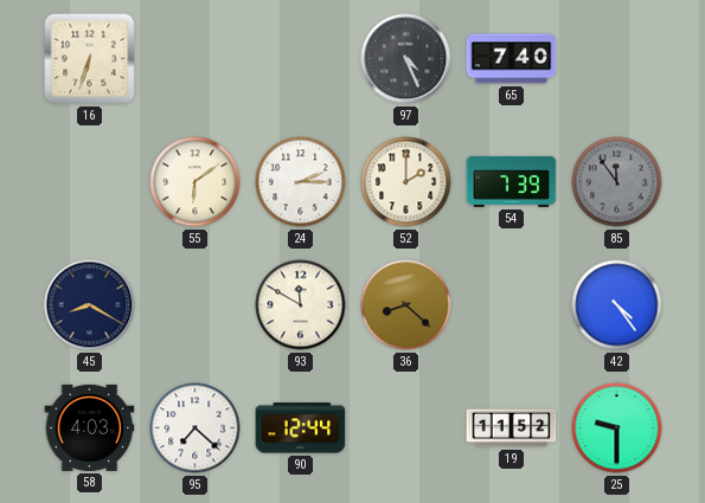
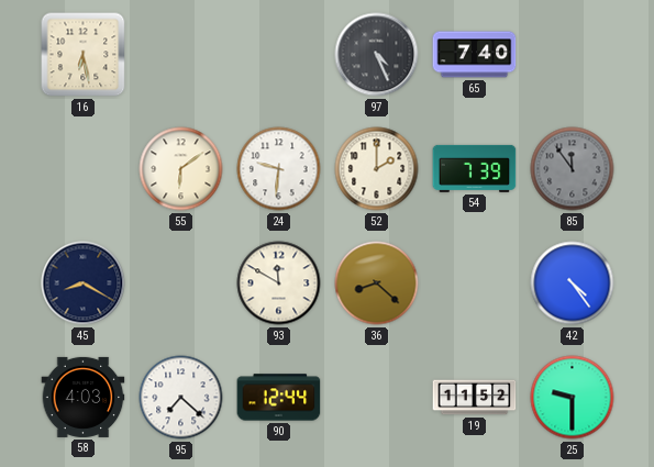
16: 6:33 -> 6:28 (84, 55)
24: 2:15 -> 9:31 (279, 169)
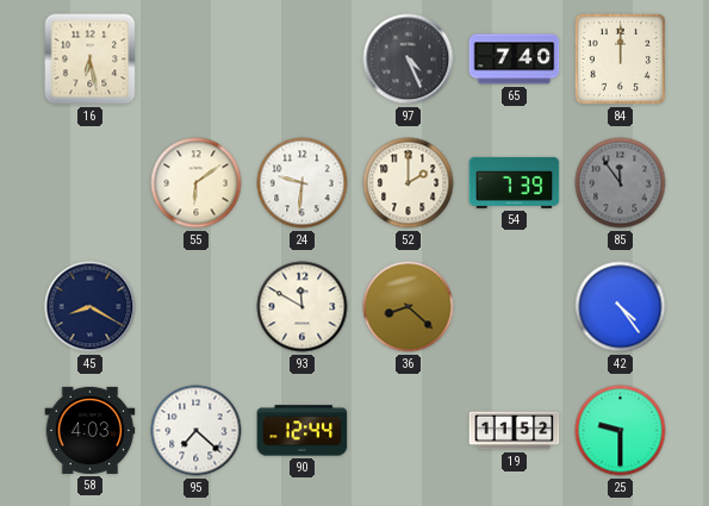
84: none -> 12:00 (620, 58)
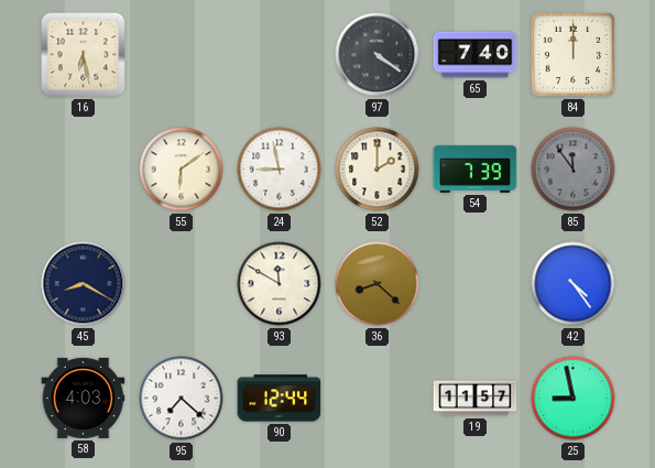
97: 4:26 -> 4:21 (378, 55)
24: 9:31 -> 8:58 (280, 170)
19: 11:52 -> 11:57 (476, 399)
25: 9:30 -> 8:58 (574, 399)
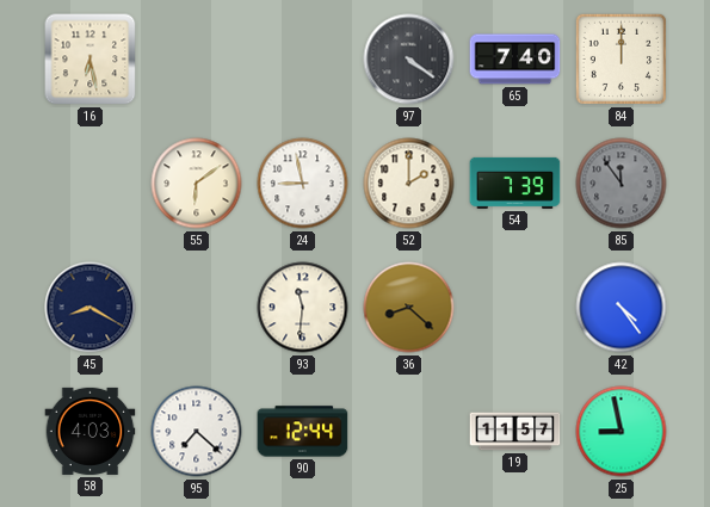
93: 11:50 -> 11:31 (303, 308)
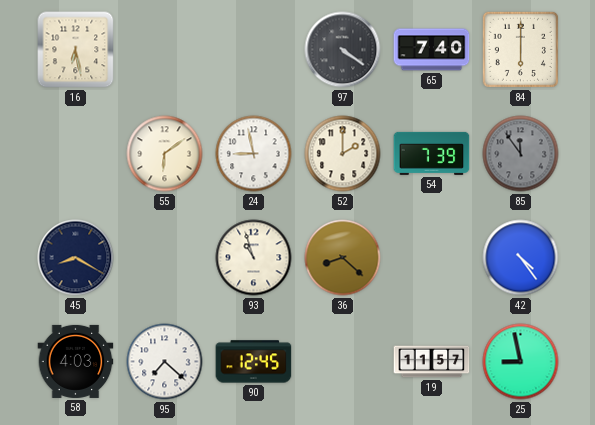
84: 12:00 -> 6:00 (520, 49)
93: 11:31 -> 10:57 (254, 258)
90: 12:44 -> 12:45 (254, 362)
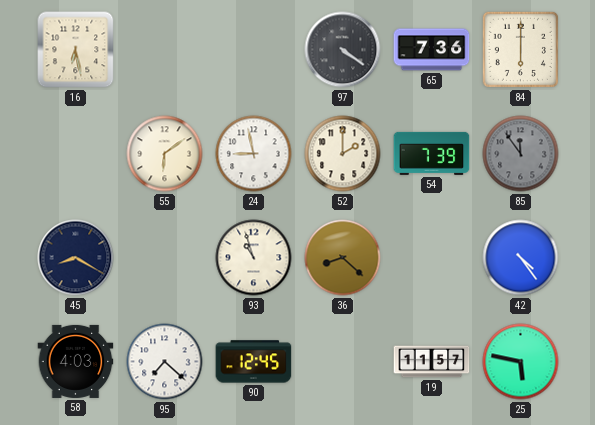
65: 7:40 -> 7:36 (432, 50)
25: 8:58 -> 5:47 (521, 362)
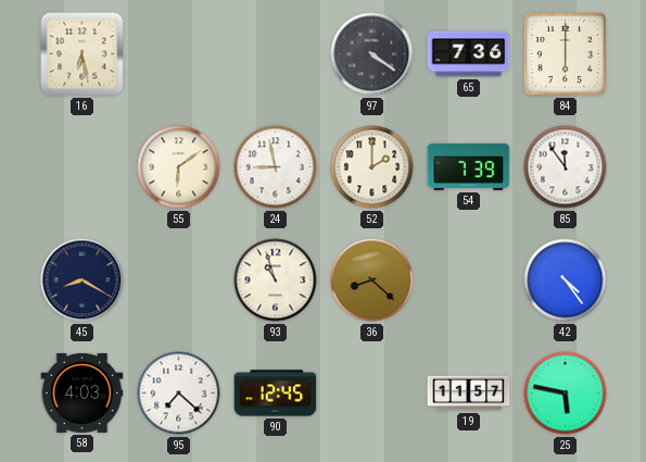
85 dial: grey -> white (566, 167)
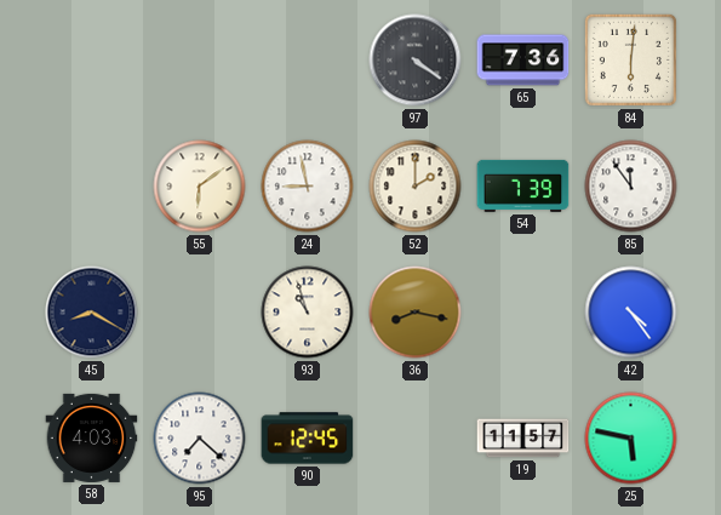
16: 6:28 -> none (83, 54)
84: 6:00 -> 6:01 (630, 59)
36: 8:22 -> 8:17 (416, 313)
